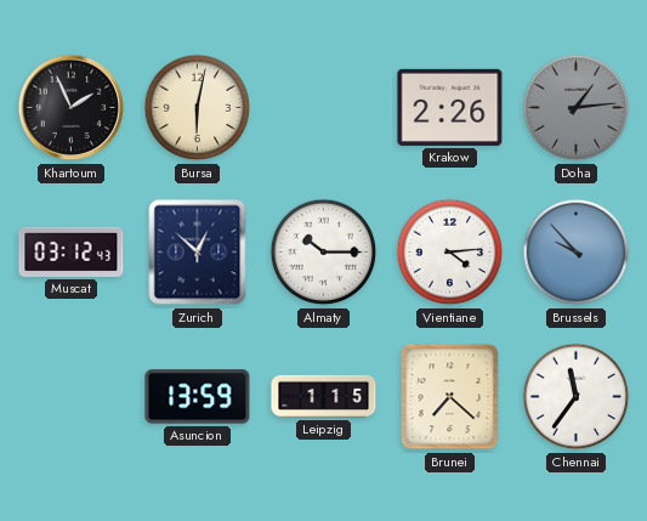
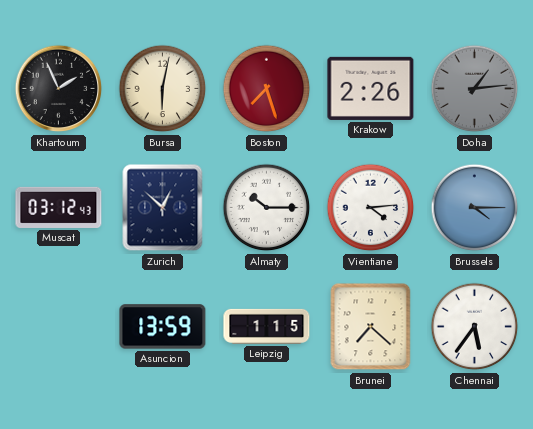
Boston: none -> 7:27 (267, 89)
Brussels: 9:53 -> 4:15 (475, 208)
Chennai: 11:36 -> 5:36 (475, 327)
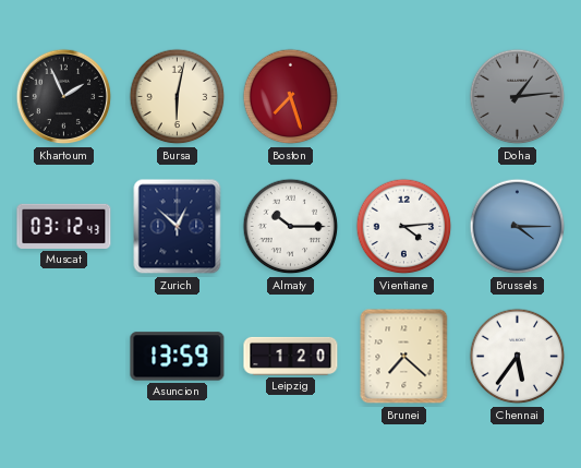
Krakow: 2:26 -> none (371, 88)
Leipzig: 1:15 -> 1:20 (291, 356)
